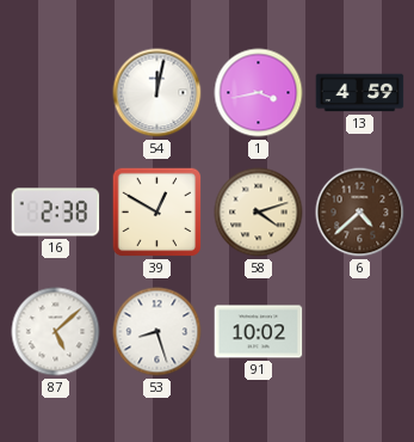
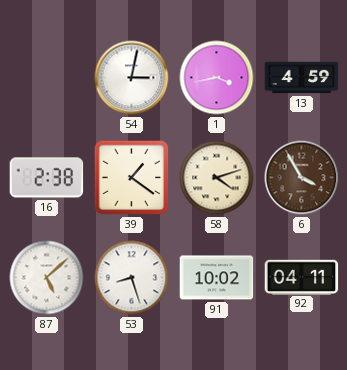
54: 12:02 -> 3:02 (132, 78)
39: 12:50 -> 1:21 (132, 178)
6: 4:38 -> 3:55 (302, 178)
92: none -> 04:11 (302, 277)
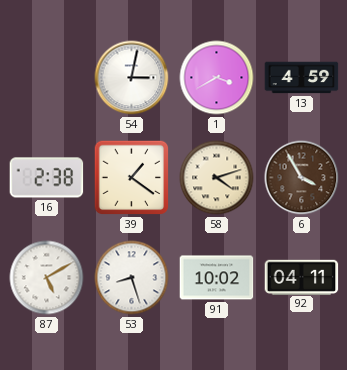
1: 3:43 -> 3:40 (217, 78)
87: 5:08 -> 5:10 (47, 278)
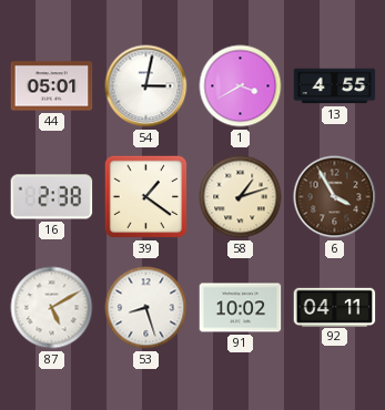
44: none -> 05:01 (52, 86)
13: 4:59 -> 4:55 (335, 86)
58: 4:12 -> 1:12 (241, 197)
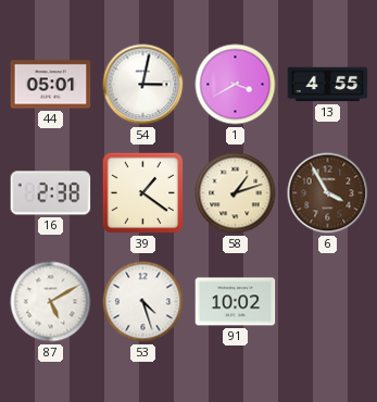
53: 8:27 -> 4:27 (143, 302)
92: 04:11 -> none (335, 307)
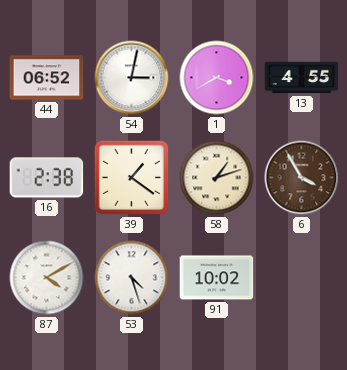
44: 05:01 -> 06:52 (47, 78)
87: 5:10 -> 4:10 (47, 278)
